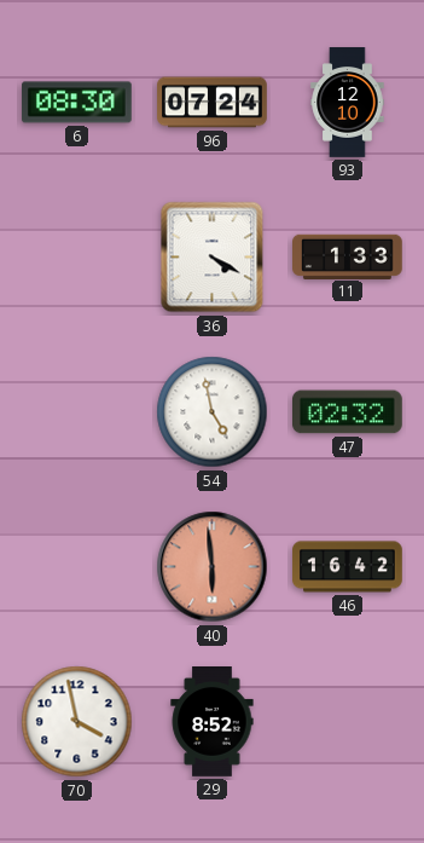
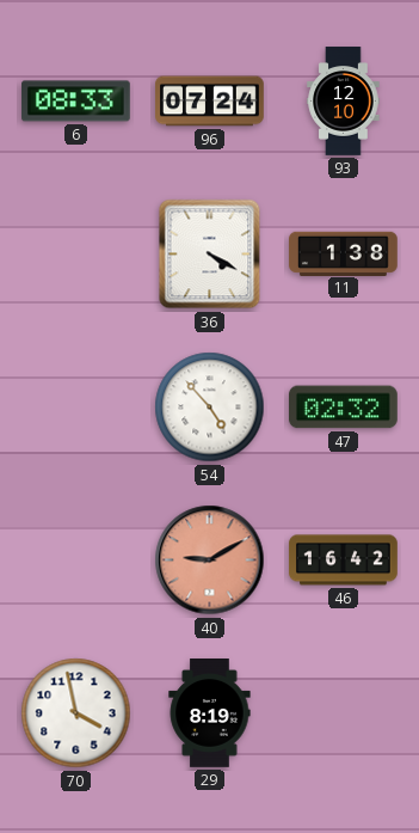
6: 08:30 -> 08:33 (76, 102)
11: 1:33 -> 1:38 (344, 253)
54: 4:58 -> 4:53 (210, 408)
40: 5:59 -> 9:10 (210, 561)
29: 8:52 -> 8:19 (210, 713)
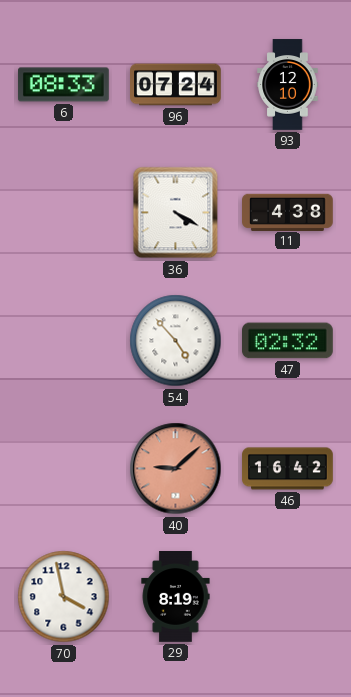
11: 1:38 -> 4:38 (288, 212)
40: 9:10 -> 9:08 (176, 469)
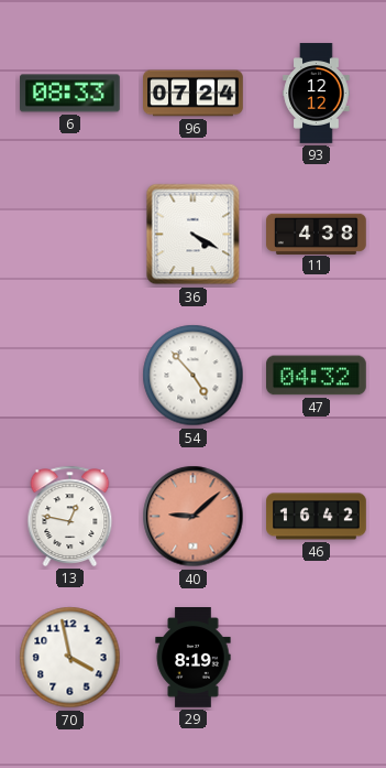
93: 12:10 -> 12:12 (317, 94)
47: 02:32 -> 04:32 (317, 376)
13: none -> 12:47 (70, 516)
